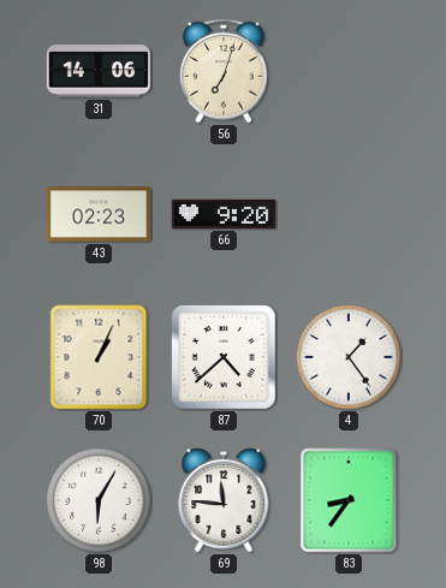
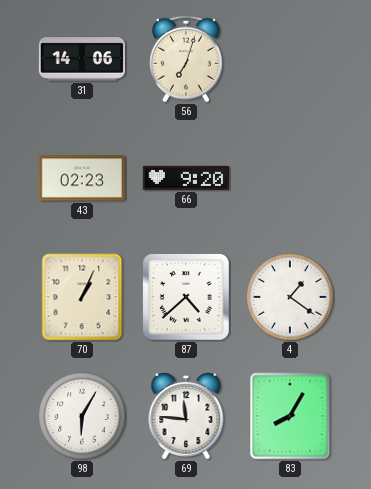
4: 1:24 -> 1:21 (290, 297)
83: 8:36 -> 8:05 (290, 416)
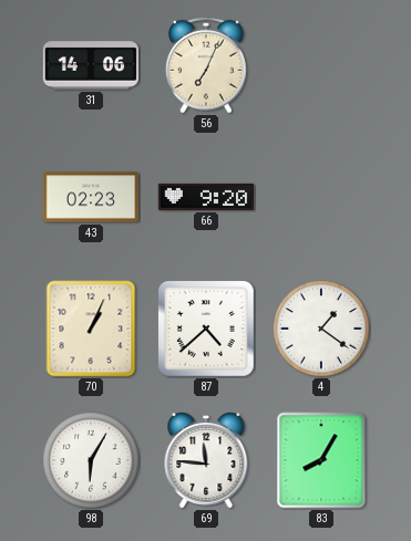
56: 7:03 -> 7:04 (206, 65)
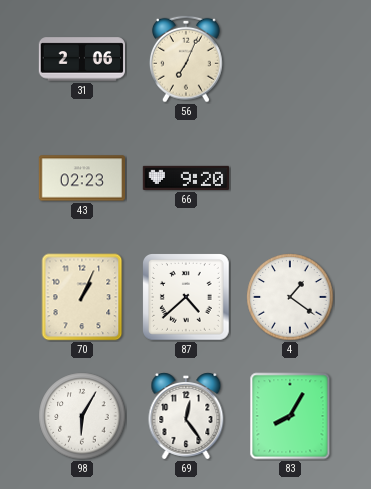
31: 14:06 -> 2:06 (81, 59)
69: 11:46 -> 12:24 (186, 416)
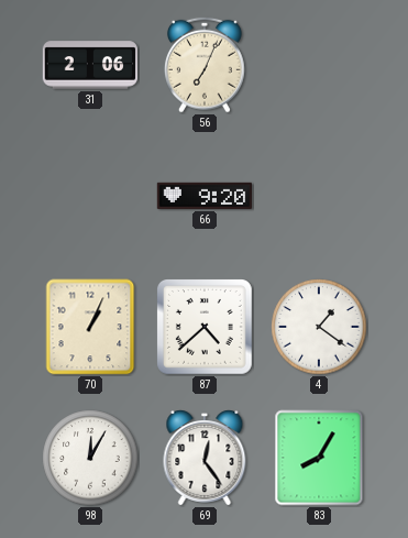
43: 02:23 -> none (81, 178)
98: 6:05 -> 12:05 (90, 458)
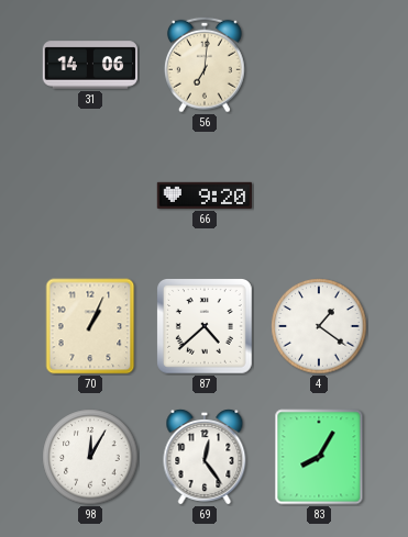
31: 2:06 -> 14:06 (89, 65)
56: 7:04 -> 7:01 (205, 65)
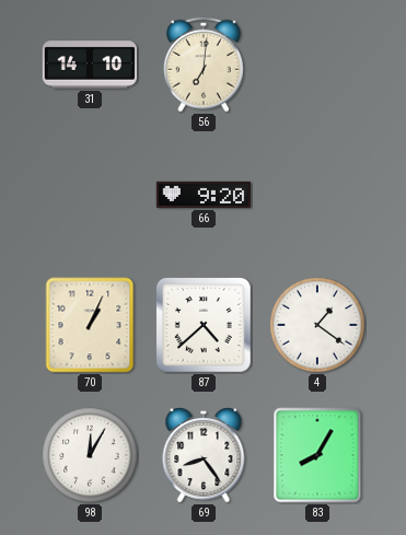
31: 14:06 -> 14:10 (89, 65)
69: 12:24 -> 8:24 (204, 455)
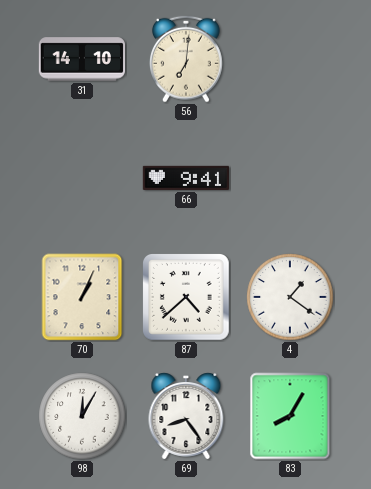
66: 9:20 -> 9:41 (185, 178)
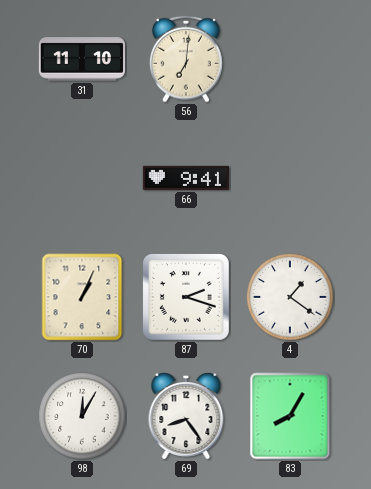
31: 14:10 -> 11:10 (81, 59)
87: 4:38 -> 2:18 (187, 298)
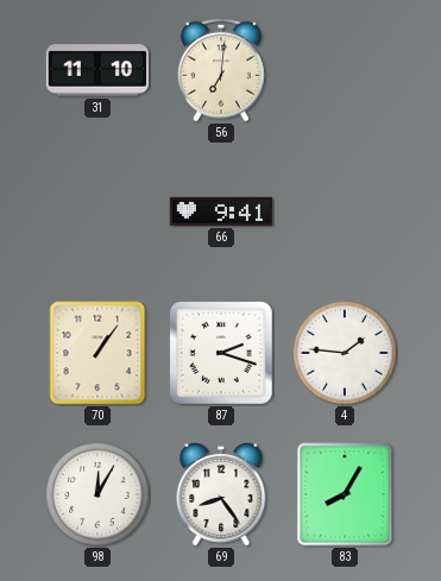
70: 1:04 -> 1:06 (97, 353)
4: 1:21 -> 1:46 (345, 353)
